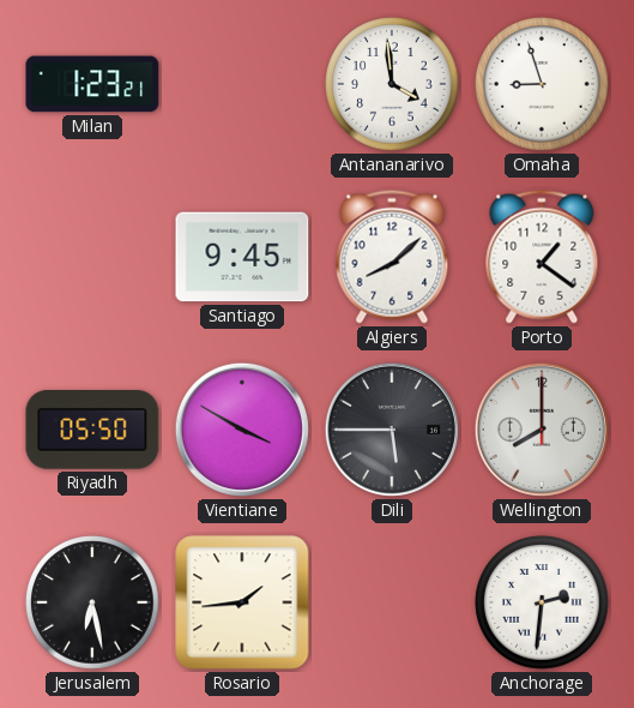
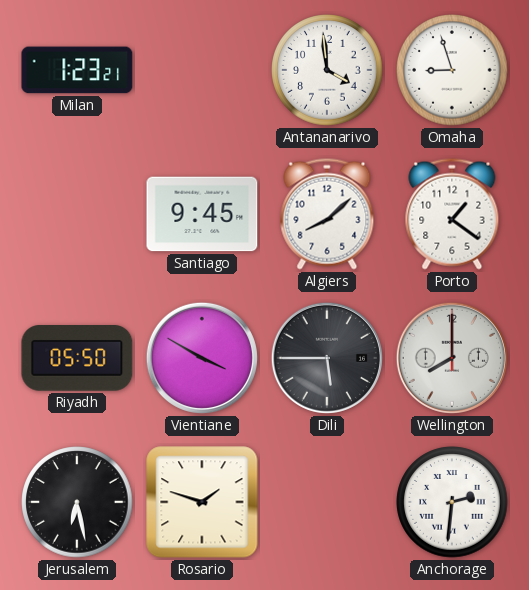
Rosario: 1:44 -> 1:48 (202, 502)
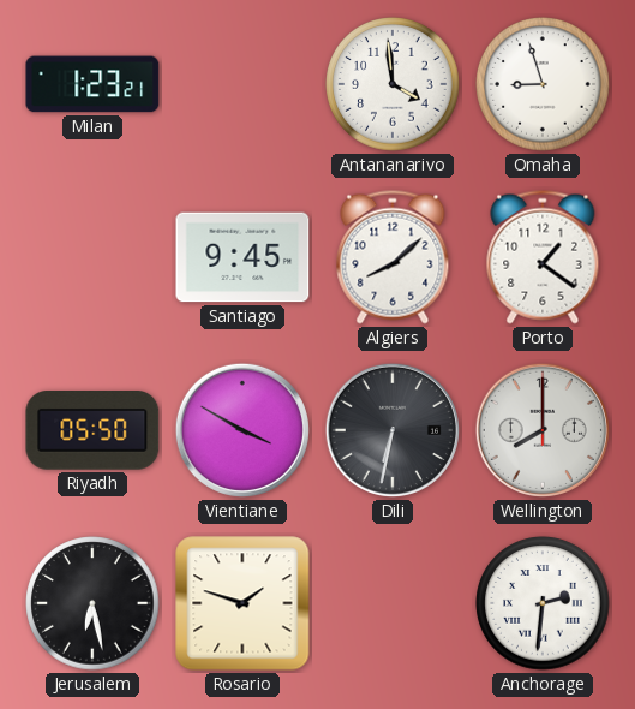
Dili: 5:45 -> 6:32 (393, 430)
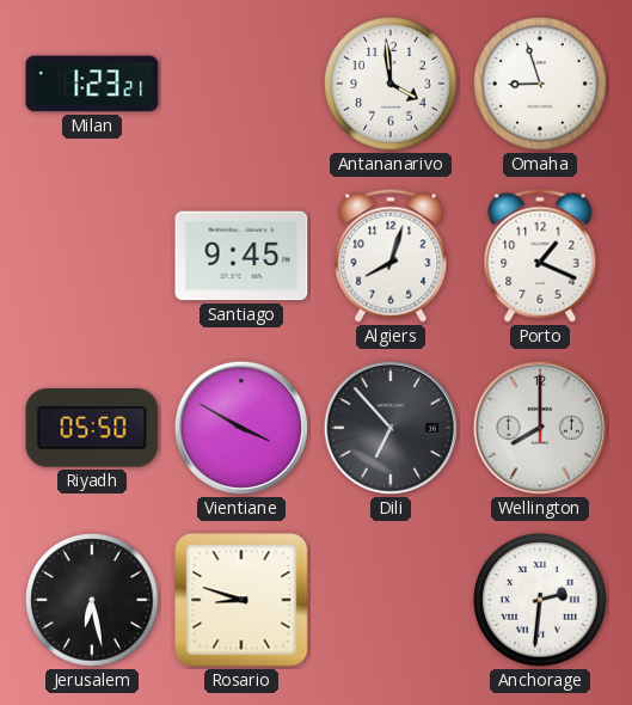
Algiers: 8:08 -> 8:03 (391, 256)
Porto: 1:21 -> 1:19 (540, 256)
Dili: 6:32 -> 6:53 (391, 428)
Rosario: 1:48 -> 8:48 (241, 600)
